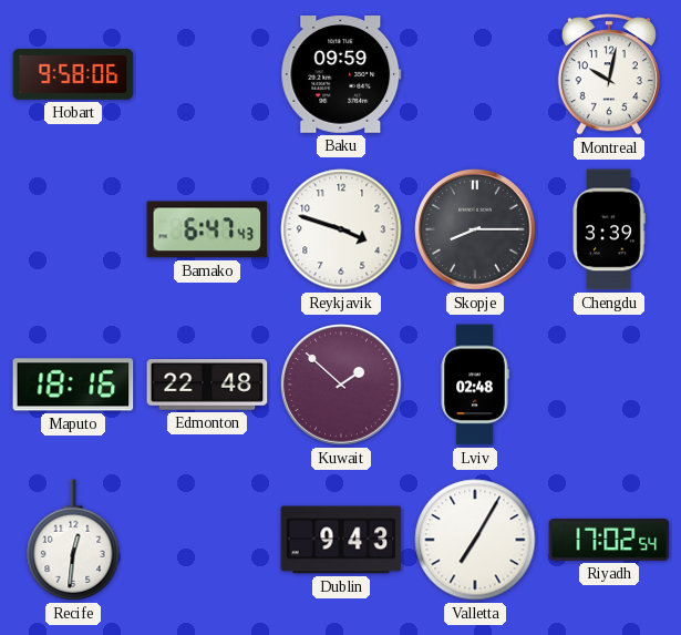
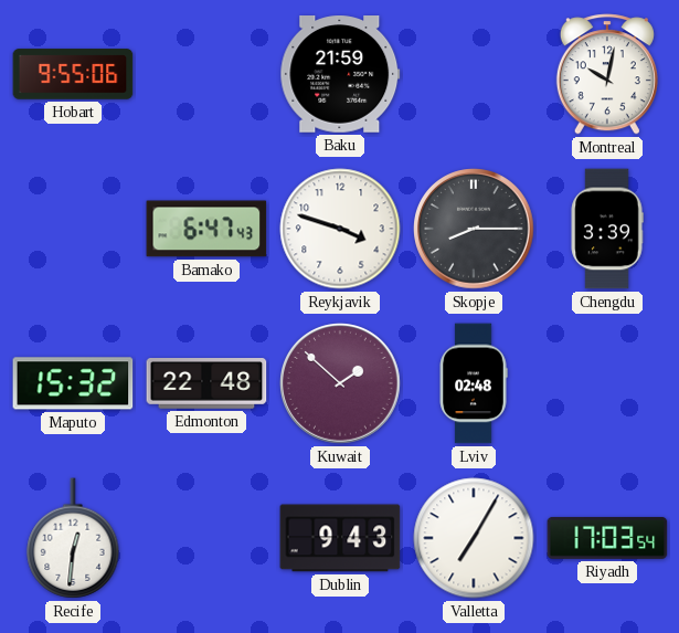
Hobart: 9:58 -> 9:55 (73, 74)
Baku: 09:59 -> 21:59 (340, 75)
Maputo: 18:16 -> 15:32 (73, 383)
Riyadh: 17:02 -> 17:03 (607, 538)
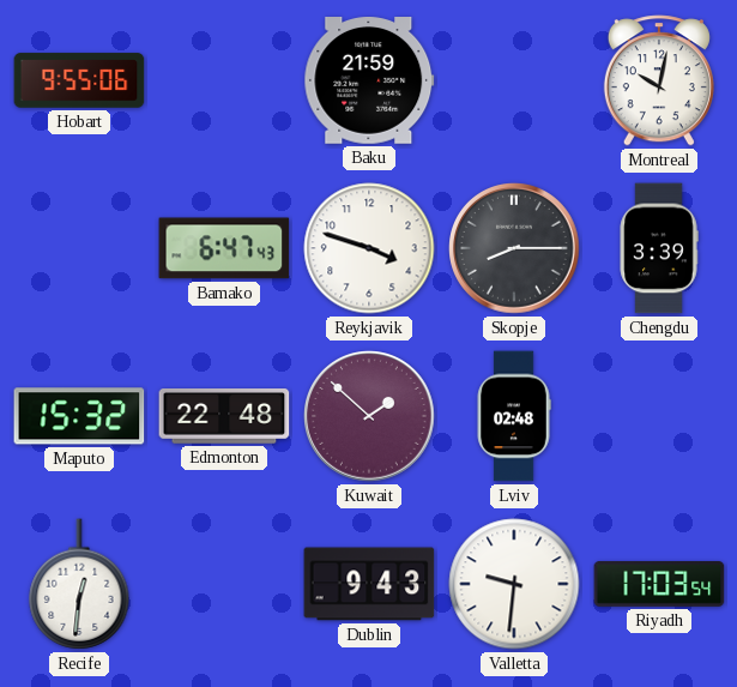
Valletta: 7:05 -> 9:31 (514, 584)
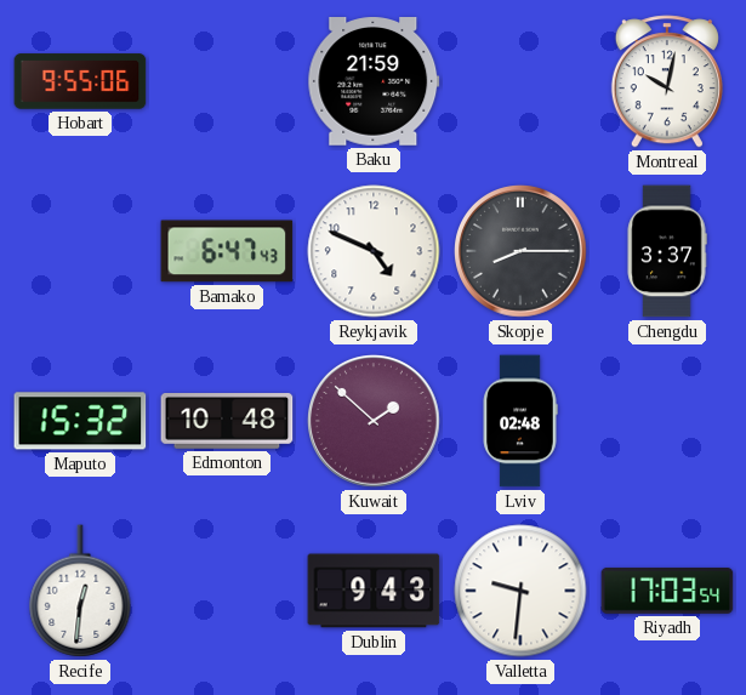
Reykjavik: 3:48 -> 4:49 (374, 251)
Chengdu: 3:39 -> 3:37 (667, 251)
Edmonton: 22:48 -> 10:48 (227, 422)
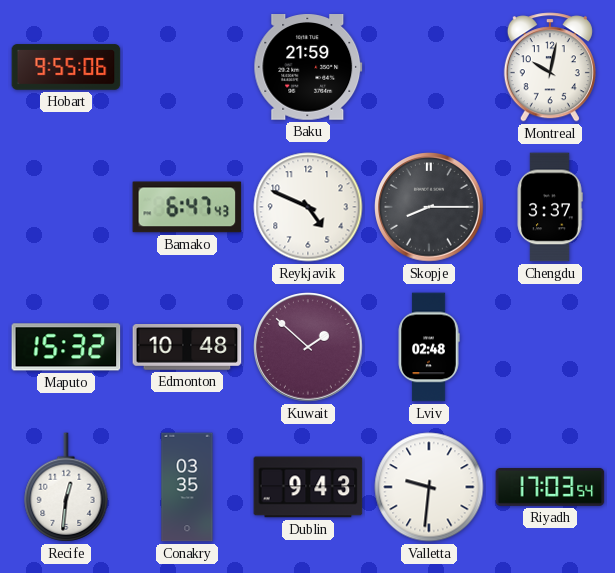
Conakry: none -> 03:35 (187, 487)
